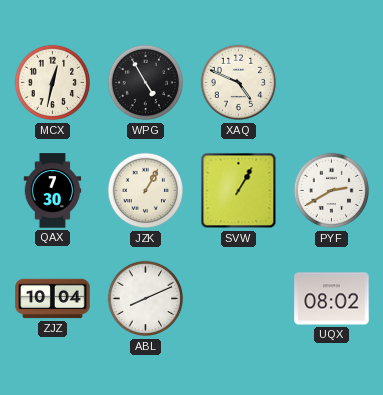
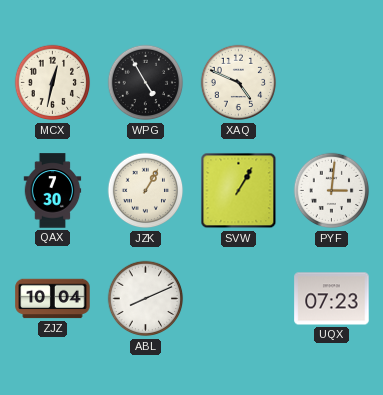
PYF: 2:40 -> 3:01 (332, 191)
UQX: 08:02 -> 07:23 (332, 299)
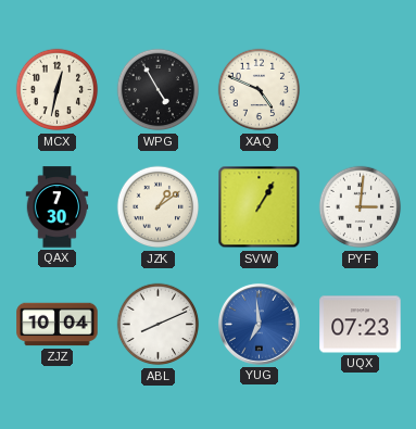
JZK: 1:05 -> 1:09 (159, 207)
YUG: none -> 6:59 (259, 324)
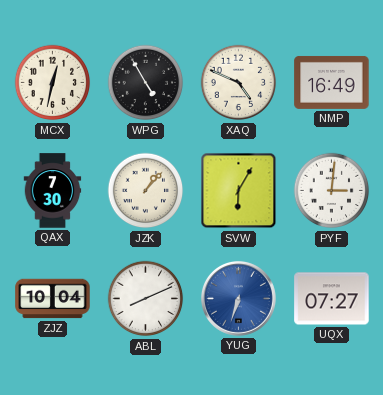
NMP: none -> 16:49 (332, 82)
JZK: 1:09 -> 1:07 (146, 191)
SVW: 1:05 -> 6:05 (239, 191)
YUG: 6:59 -> 6:33 (238, 298)
UQX: 07:23 -> 07:27 (332, 299)
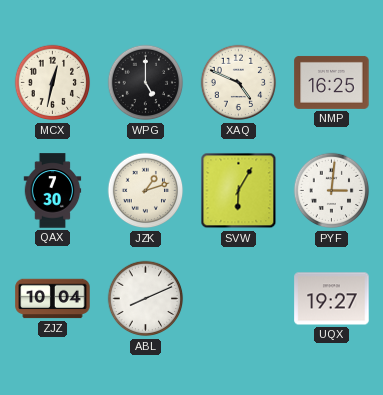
WPG: 4:55 -> 5:00 (146, 83)
NMP: 16:49 -> 16:25 (332, 82)
JZK: 1:07 -> 1:12 (146, 191)
YUG: 6:33 -> none (238, 298)
UQX: 07:27 -> 19:27 (332, 299)
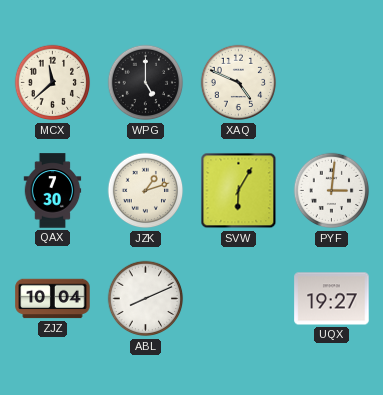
MCX: 12:32 -> 11:38 (53, 83)
NMP: 16:25 -> none (332, 82)
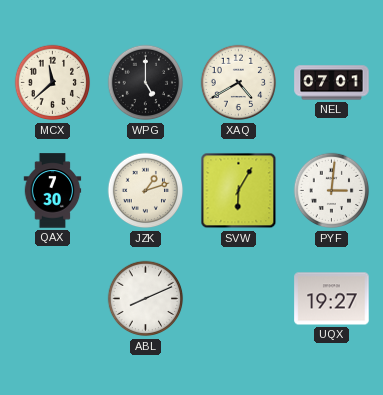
XAQ: 4:49 -> 4:40 (239, 83)
NEL: none -> 07:01 (332, 83)
ZJZ: 10:04 -> none (53, 299)
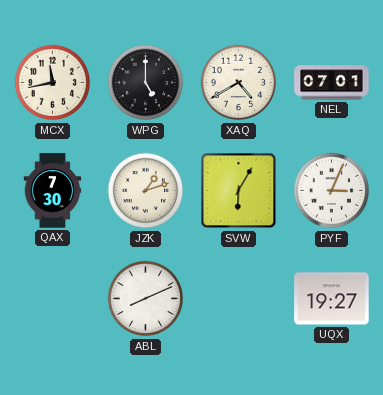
MCX: 11:38 -> 11:43 (53, 83)
PYF: 3:01 -> 3:04 (332, 191)
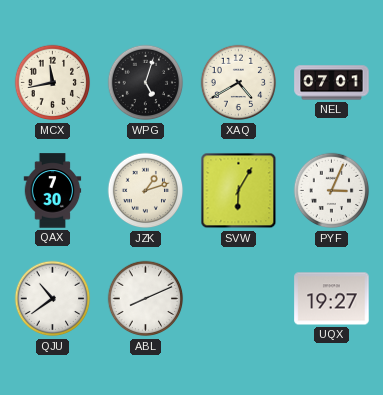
WPG: 5:00 -> 5:03 (146, 83)
QJU: none -> 10:39 (53, 299)
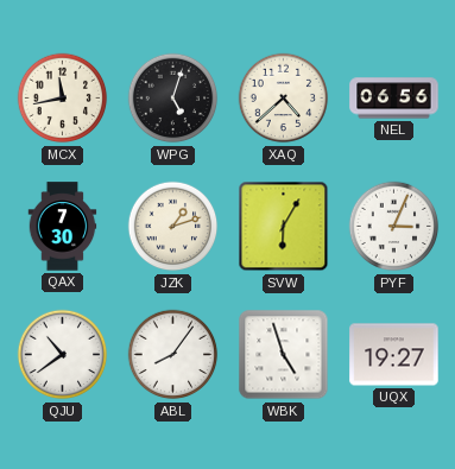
XAQ: 4:40 -> 4:38 (284, 99)
NEL: 07:01 -> 06:56 (394, 99)
ABL: 8:11 -> 8:06 (173, 355)
WBK: none -> 4:57 (284, 355)
